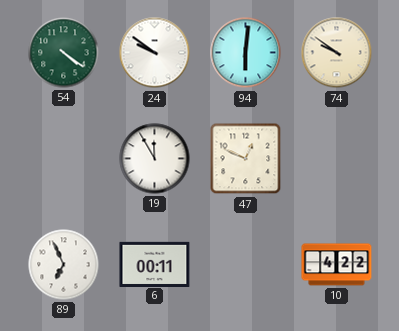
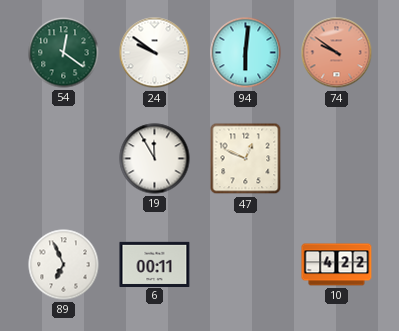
54: 4:21 -> 12:21 (64, 53)
74 dial: cream -> salmon (337, 53)
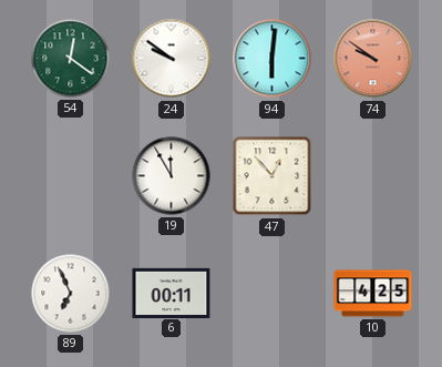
47: 12:49 -> 12:53 (273, 176)
10: 4:22 -> 4:25 (373, 294)
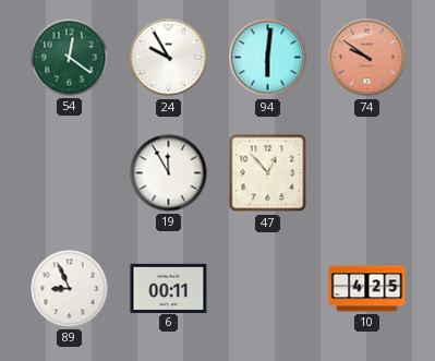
24: 9:51 -> 9:55 (169, 58)
89: 6:56 -> 8:56 (70, 289)
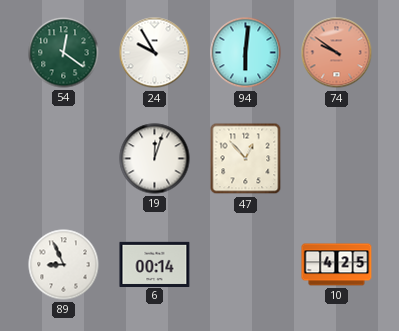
19: 11:55 -> 12:03 (155, 159)
6: 00:11 -> 00:14 (155, 264)
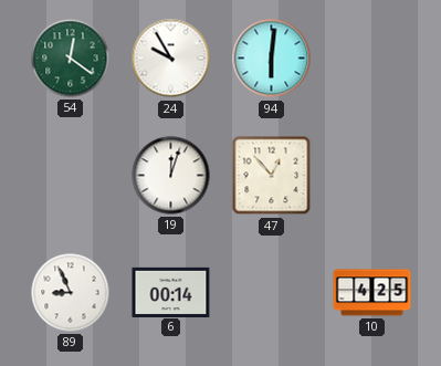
74: 9:51 -> none (337, 53)
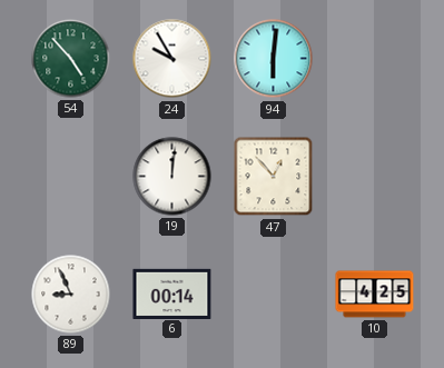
54: 12:21 -> 4:53 (71, 59)
19: 12:03 -> 12:01 (172, 177)
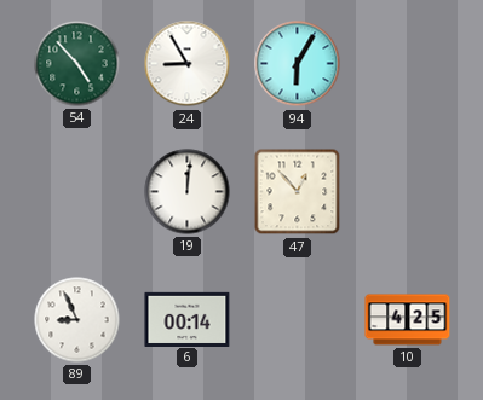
24: 9:55 -> 8:55 (188, 64)
94: 6:01 -> 6:05 (298, 64)
